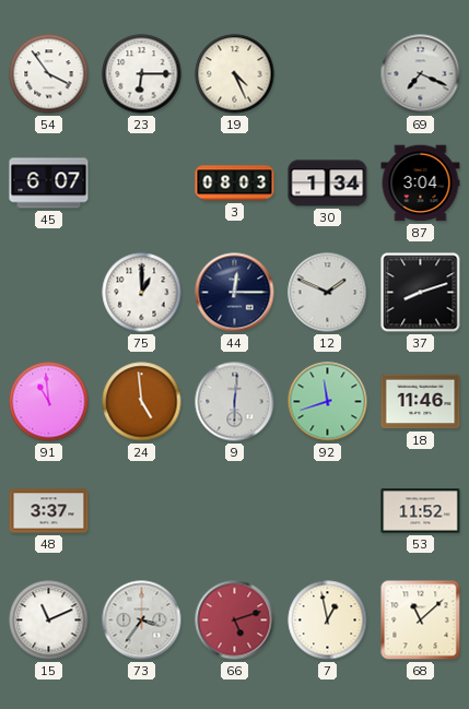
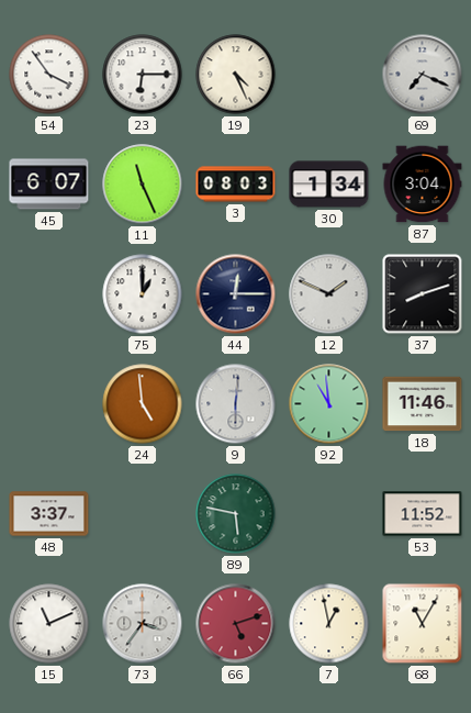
11: none -> 11:26 (143, 185)
91: 10:59 -> none (49, 402)
92: 11:42 -> 10:59 (329, 404)
89: none -> 5:47 (236, 514)
68: 11:08 -> 11:05 (423, 624)
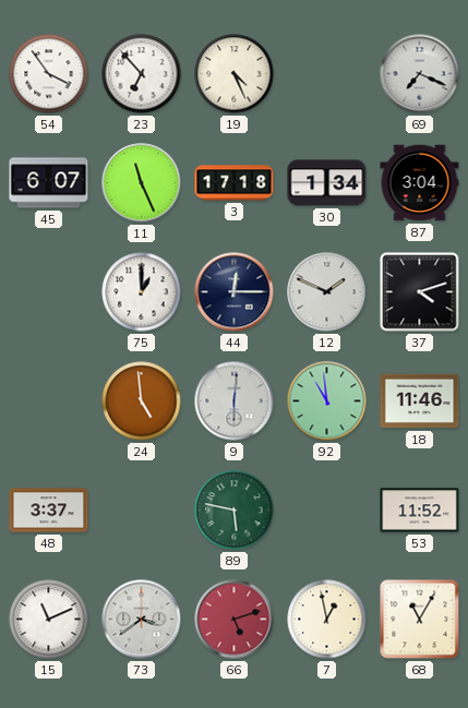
23: 6:15 -> 6:53 (142, 74)
3: 08:03 -> 17:18 (235, 183)
37: 8:12 -> 4:12 (420, 292)
73: 3:36 -> 3:39 (142, 620)
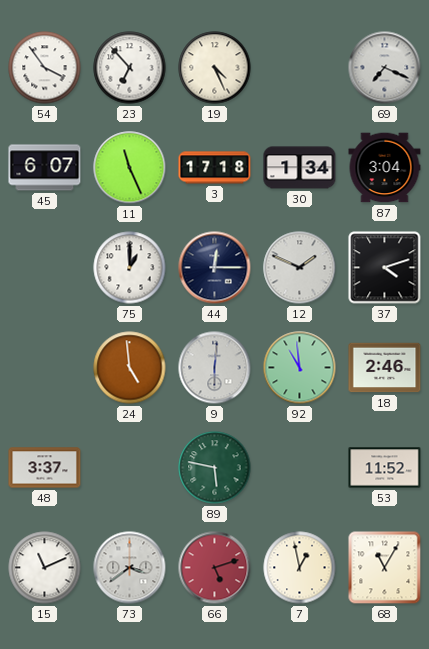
18: 11:46 -> 2:46 (385, 368)
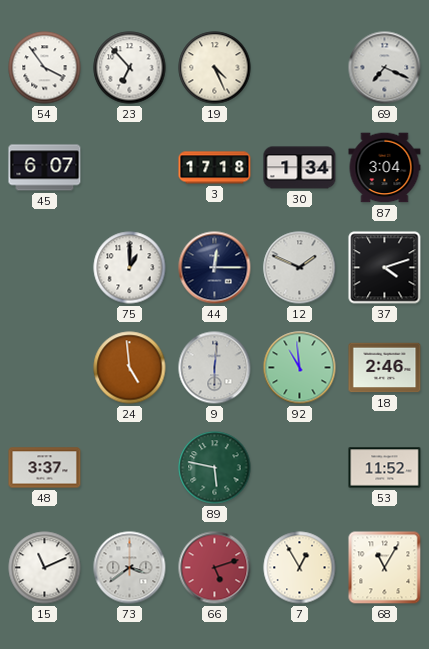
11: 11:26 -> none (130, 168)
7: 12:58 -> 12:55 (300, 568)
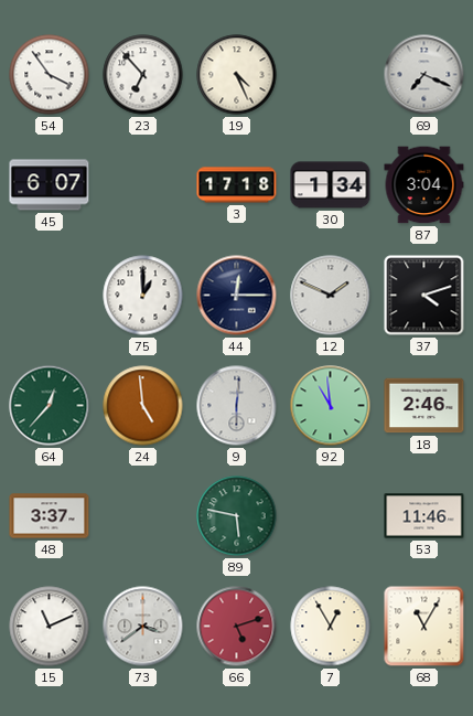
64: none -> 12:37 (50, 406)
53: 11:52 -> 11:46 (424, 516)
